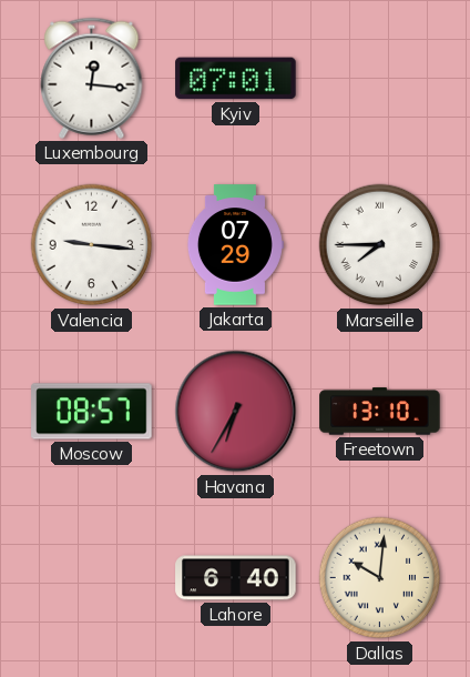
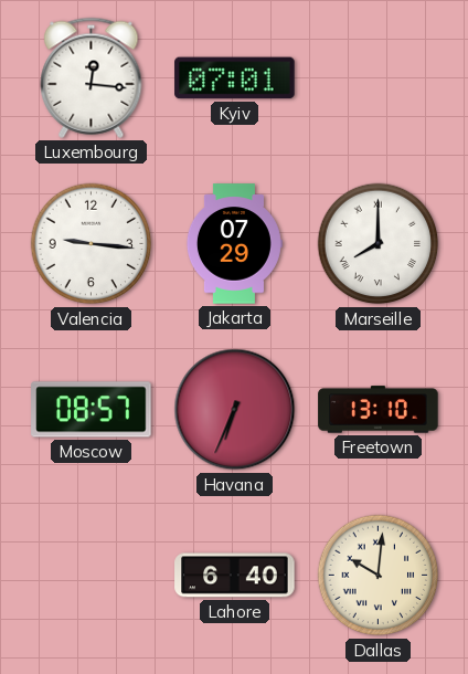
Marseille: 7:45 -> 8:00 (379, 244)
Havana: 6:35 -> 6:34 (235, 410)
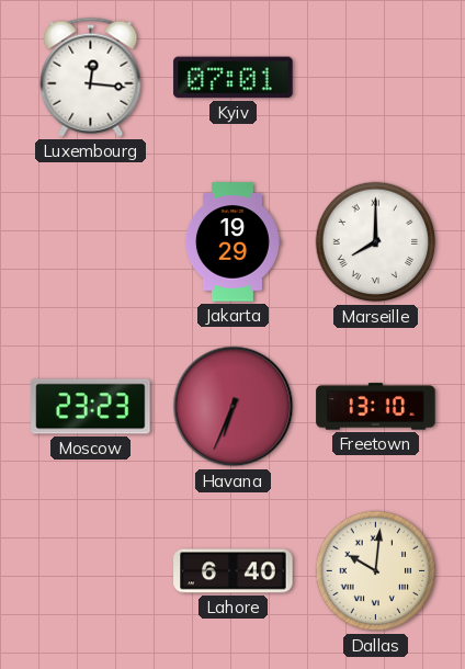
Valencia: 9:16 -> none (92, 244)
Jakarta: 07:29 -> 19:29 (232, 242)
Moscow: 08:57 -> 23:23 (91, 407)
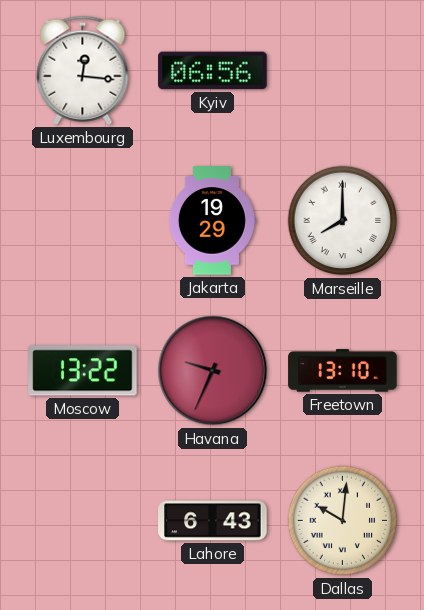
Kyiv: 07:01 -> 06:56 (213, 71)
Moscow: 23:23 -> 13:22 (83, 371)
Havana: 6:34 -> 9:34 (213, 371)
Lahore: 6:40 -> 6:43 (213, 521)
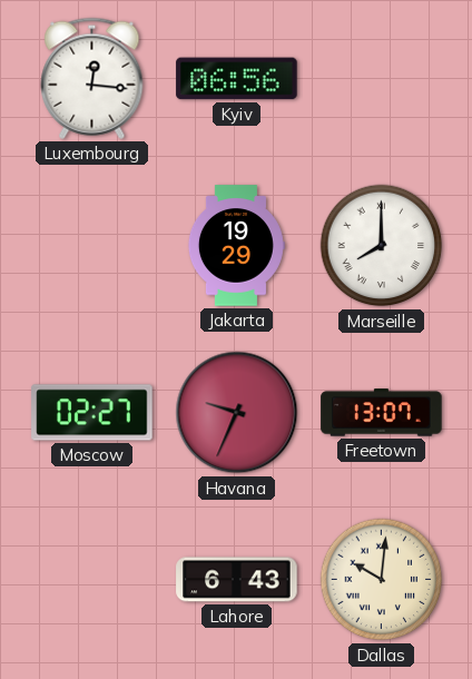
Moscow: 13:22 -> 02:27 (92, 413)
Freetown: 13:10 -> 13:07 (382, 413)
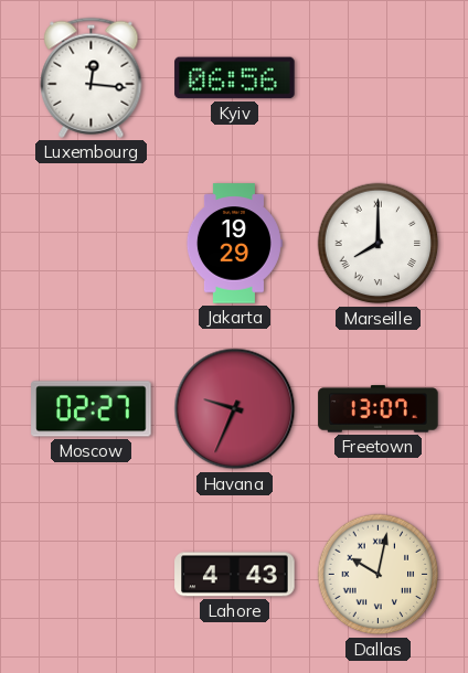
Lahore: 6:43 -> 4:43 (235, 575)
Dallas: 10:01 -> 10:02 (379, 575)
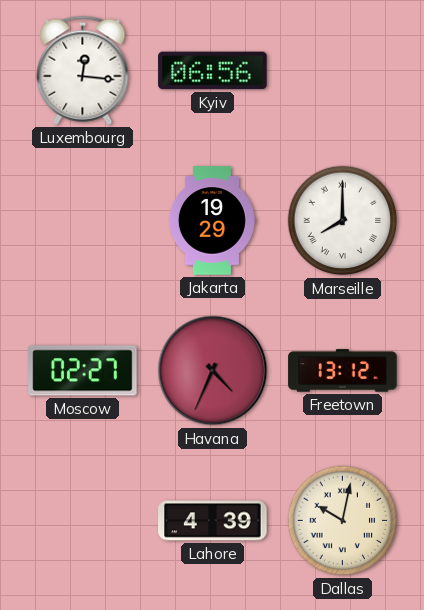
Havana: 9:34 -> 4:34 (213, 371)
Freetown: 13:07 -> 13:12 (343, 371)
Lahore: 4:43 -> 4:39 (213, 521)
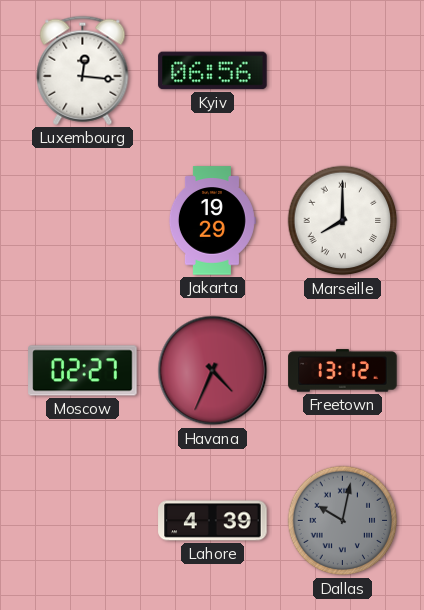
Dallas dial: cream -> grey (343, 521)
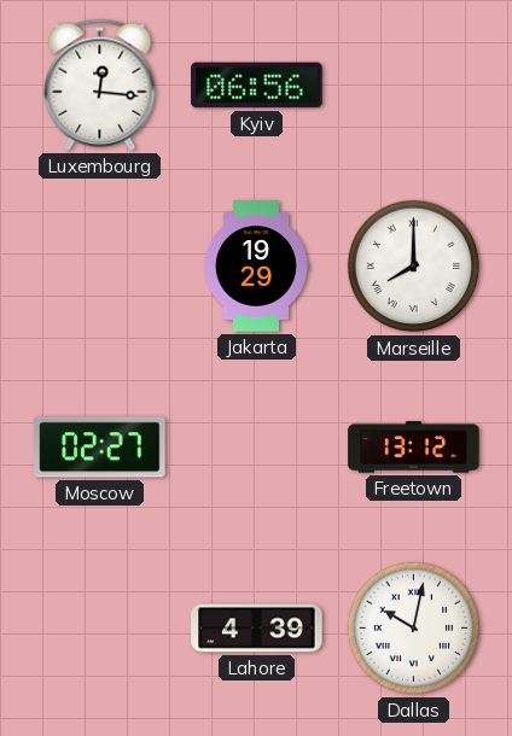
Havana: 4:34 -> none (213, 371)
Dallas dial: grey -> white (414, 629)
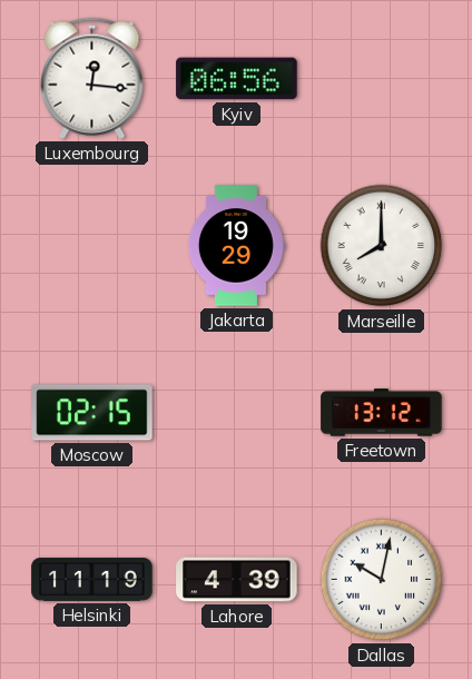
Moscow: 02:27 -> 02:15 (92, 413)
Helsinki: none -> 11:19 (92, 579)
